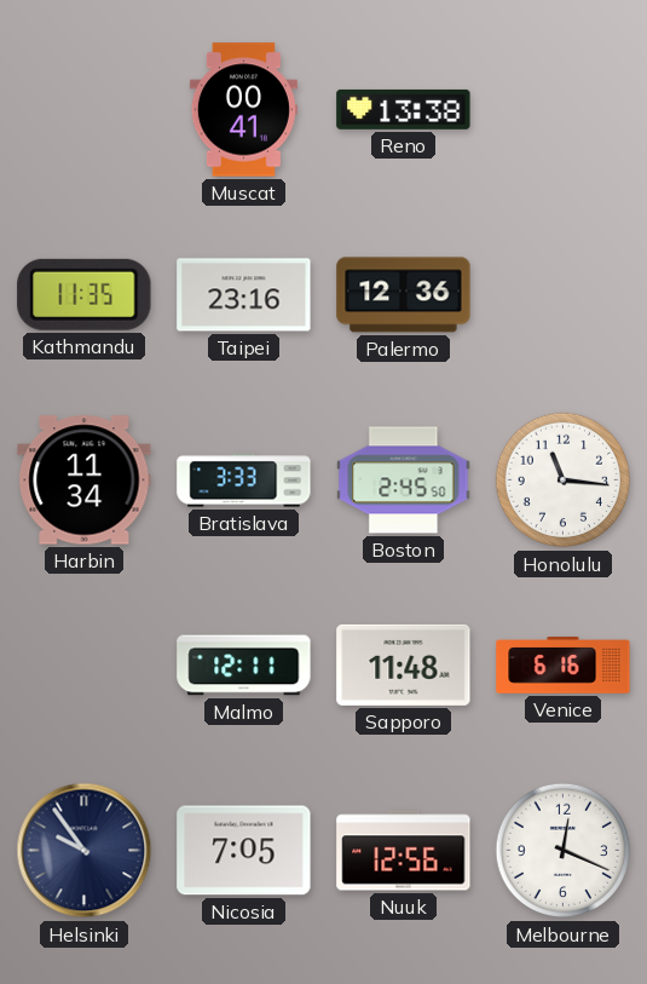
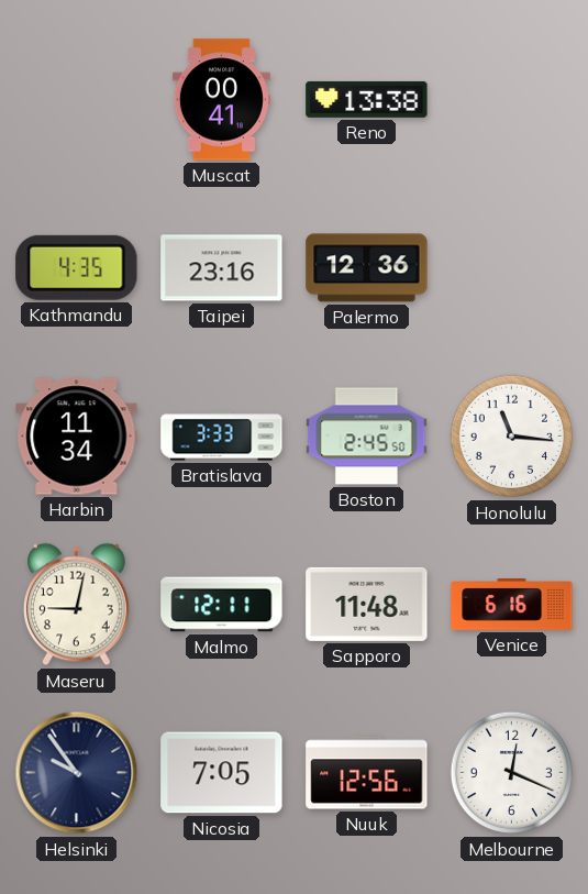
Kathmandu: 11:35 -> 4:35 (77, 267)
Maseru: none -> 9:02 (77, 605)
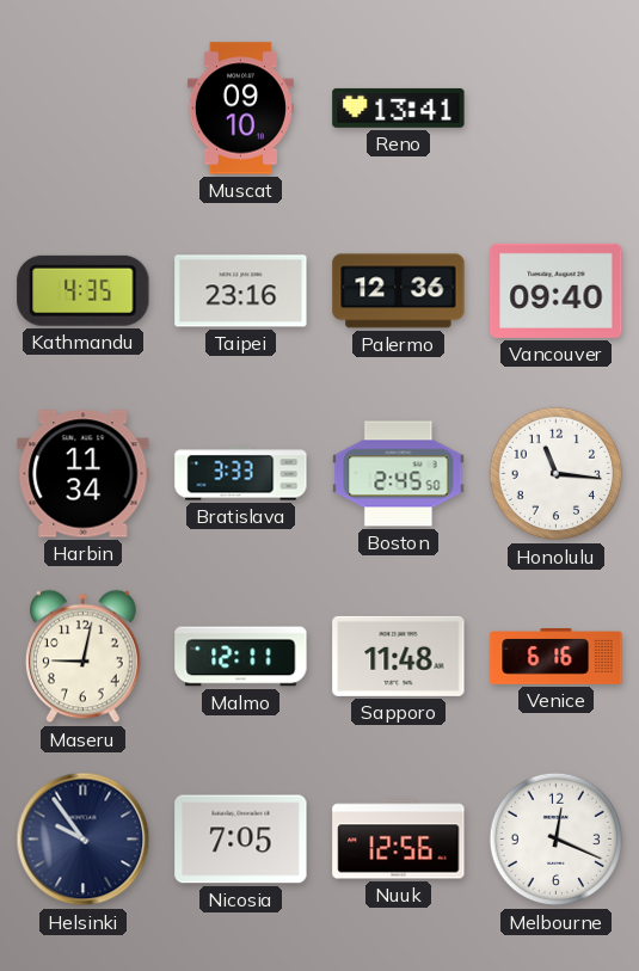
Muscat: 00:41 -> 09:10 (240, 109)
Reno: 13:38 -> 13:41 (399, 107)
Vancouver: none -> 09:40 (557, 290)
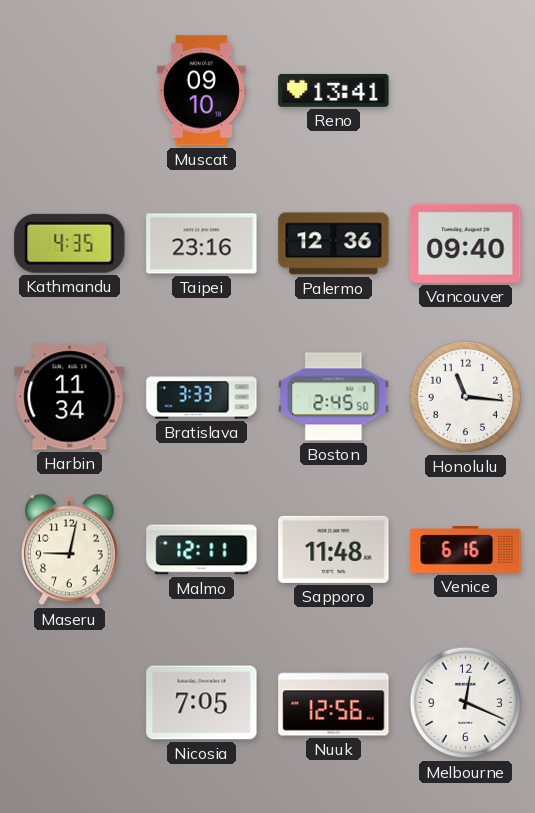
Helsinki: 9:54 -> none (84, 840)
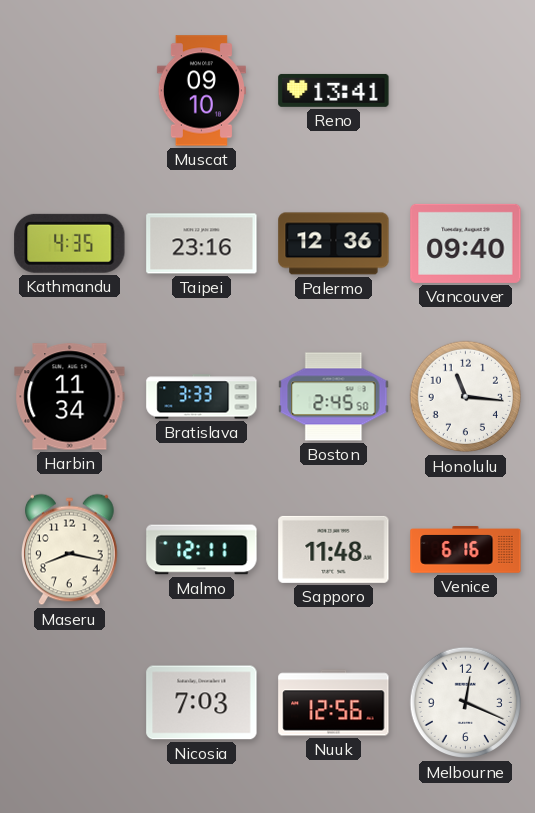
Maseru: 9:02 -> 8:17 (70, 550)
Nicosia: 7:05 -> 7:03 (202, 703)
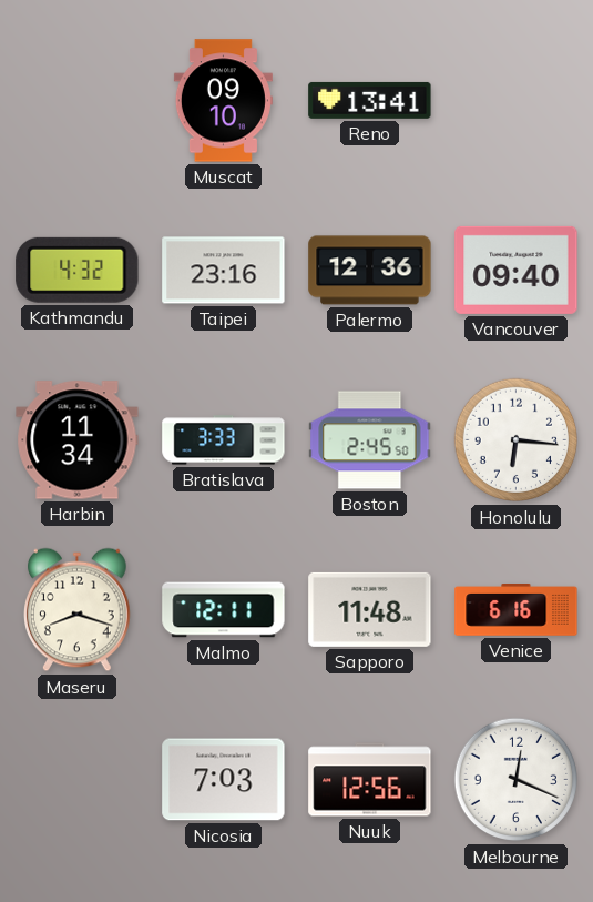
Kathmandu: 4:35 -> 4:32 (78, 270)
Honolulu: 11:16 -> 6:16 (517, 440)
Maseru: 8:17 -> 8:18 (78, 610)
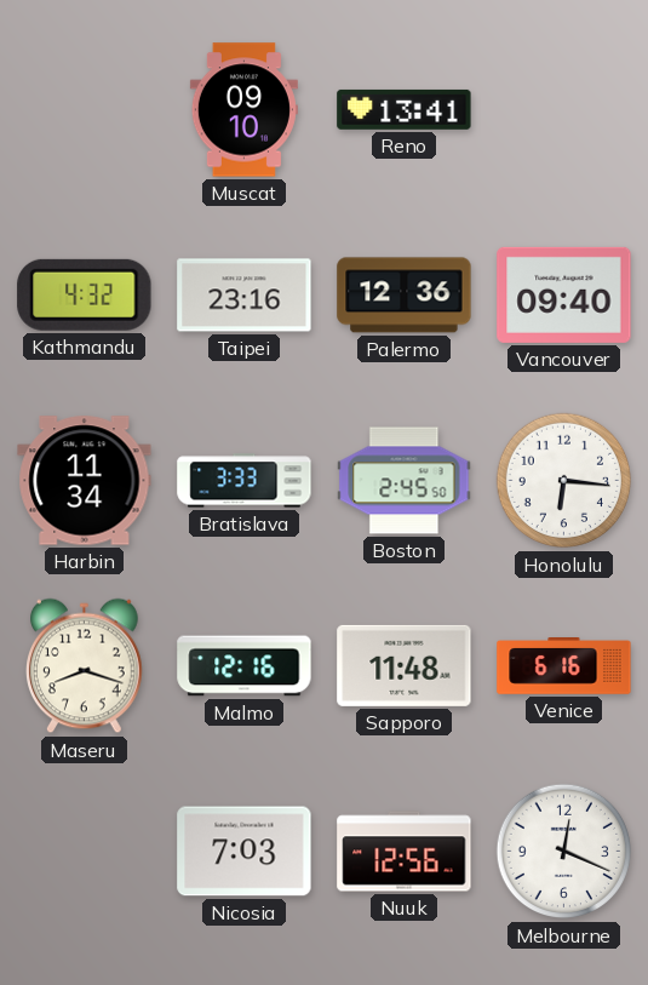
Malmo: 12:11 -> 12:16 (245, 666)
